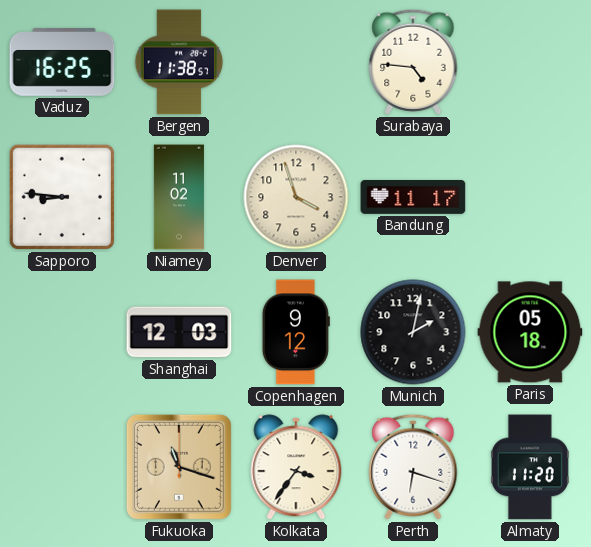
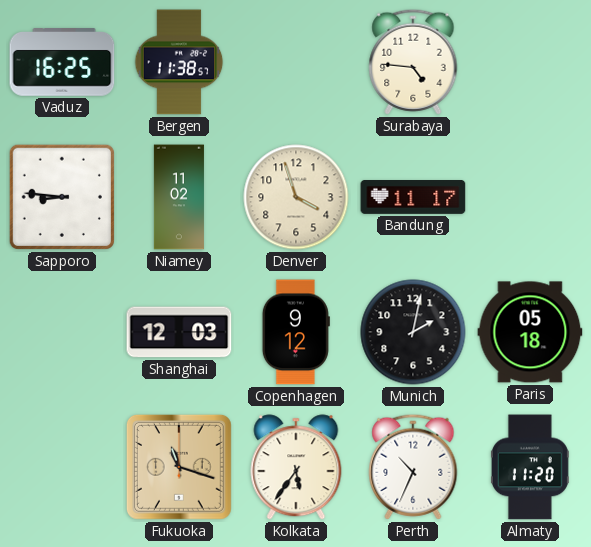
Kolkata: 3:36 -> 5:36 (296, 467)
Perth: 6:18 -> 10:34 (413, 467)
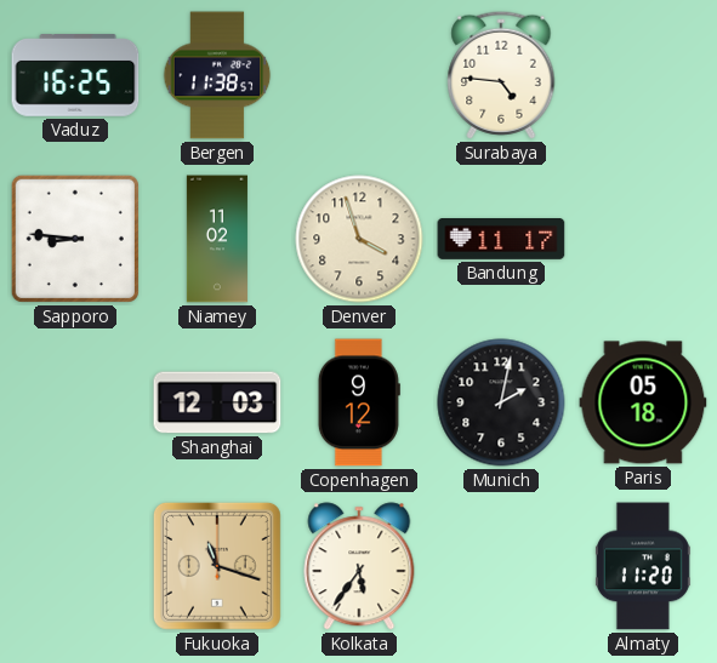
Perth: 10:34 -> none (413, 467)
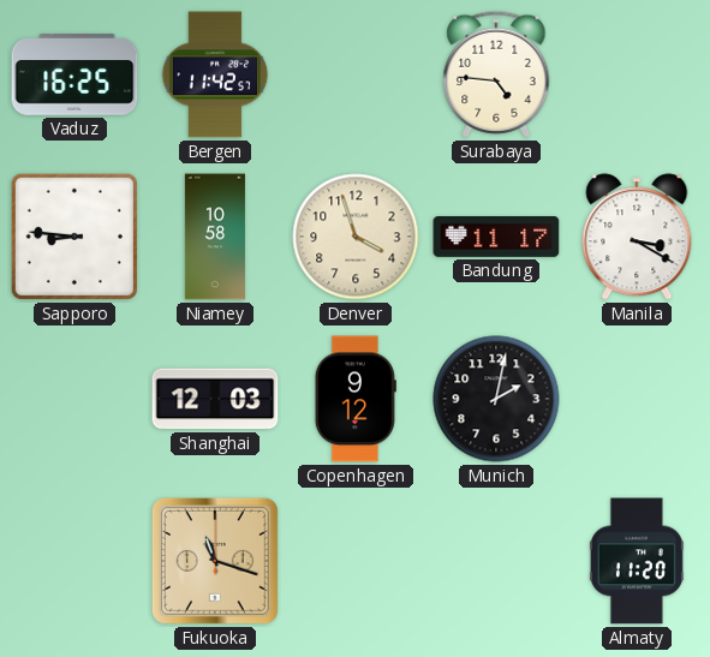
Bergen: 11:38 -> 11:42 (215, 74)
Niamey: 11:02 -> 10:58 (215, 237)
Manila: none -> 3:20 (637, 237)
Paris: 05:18 -> none (643, 402)
Kolkata: 5:36 -> none (359, 566)
